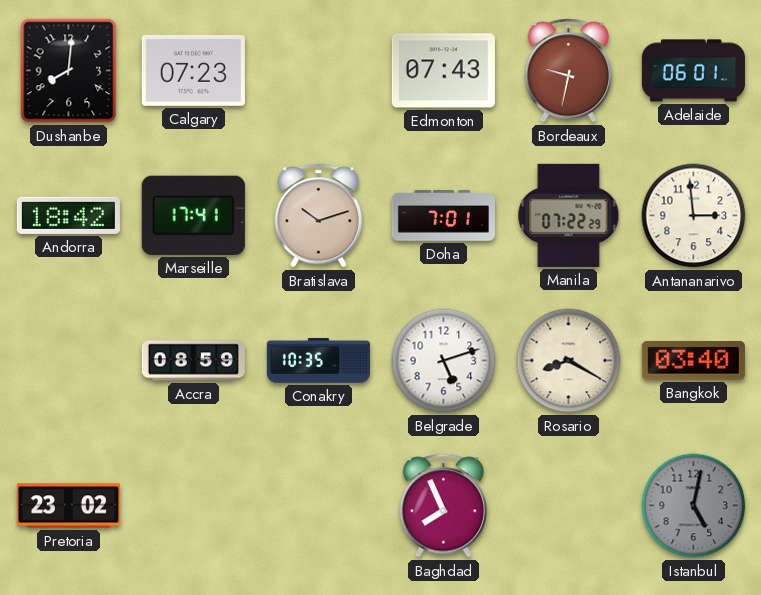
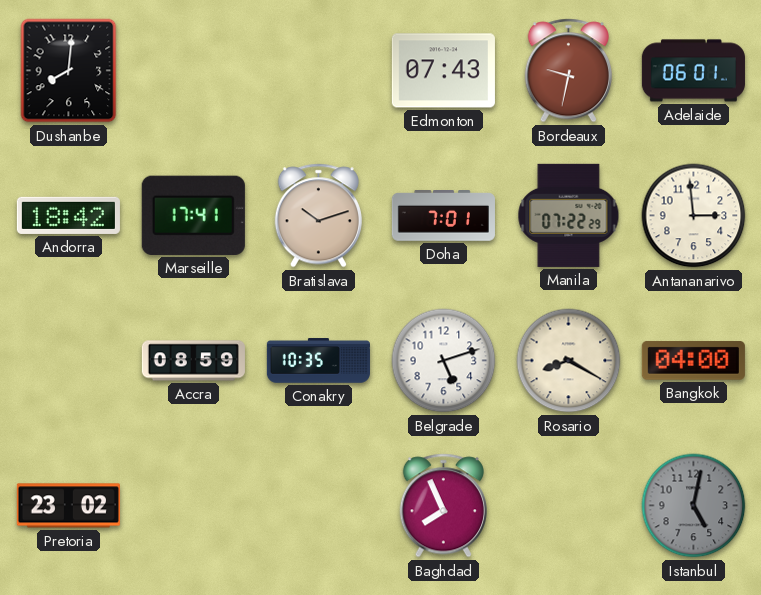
Calgary: 07:23 -> none (193, 70)
Bangkok: 03:40 -> 04:00 (693, 361)
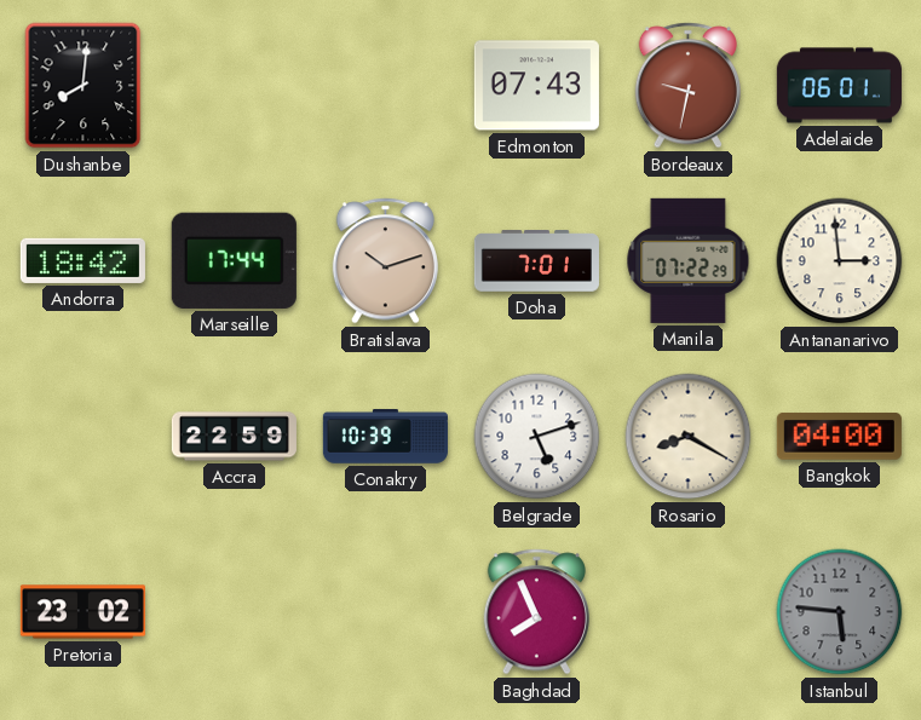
Marseille: 17:41 -> 17:44 (234, 260)
Accra: 08:59 -> 22:59 (234, 437)
Conakry: 10:35 -> 10:39 (385, 437)
Istanbul: 5:02 -> 5:46 (840, 612)
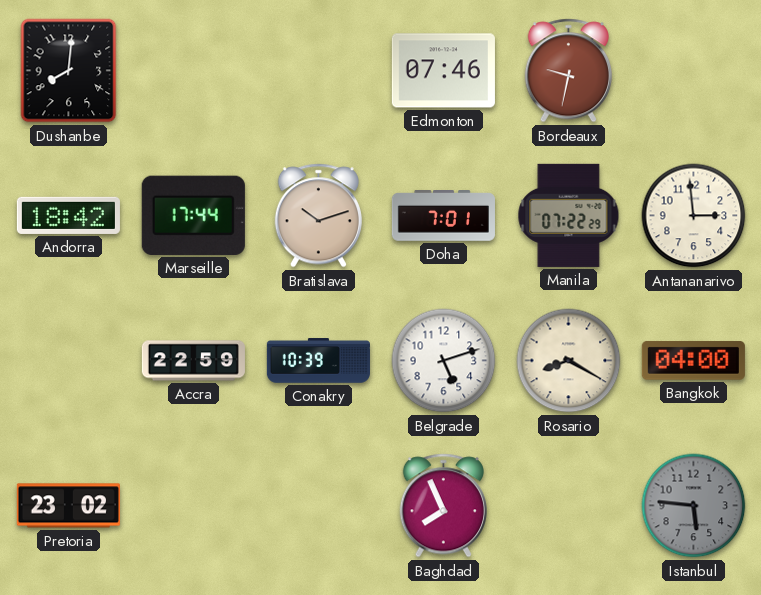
Edmonton: 07:43 -> 07:46 (443, 71)
Adelaide: 06:01 -> none (839, 86)
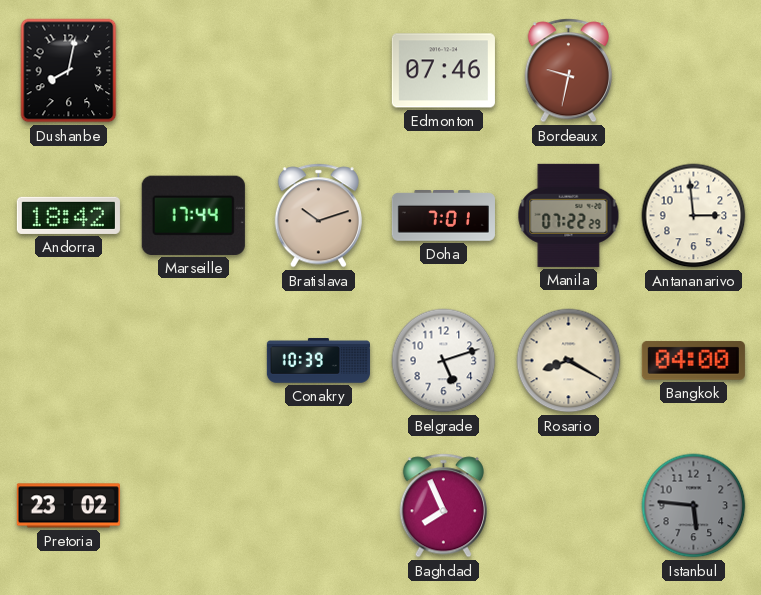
Dushanbe: 8:01 -> 8:02 (69, 71)
Accra: 22:59 -> none (193, 361)
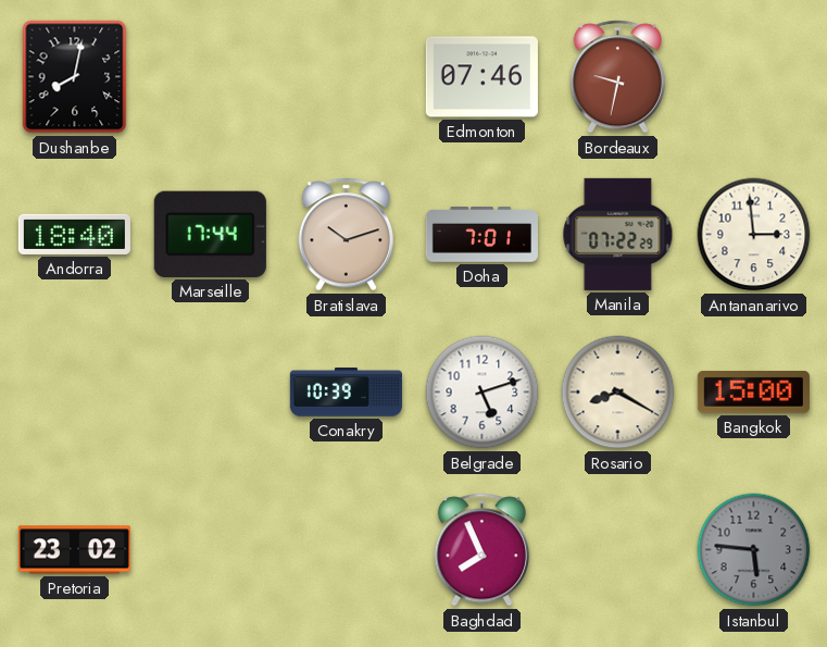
Andorra: 18:42 -> 18:40 (74, 234)
Bangkok: 04:00 -> 15:00 (753, 393)
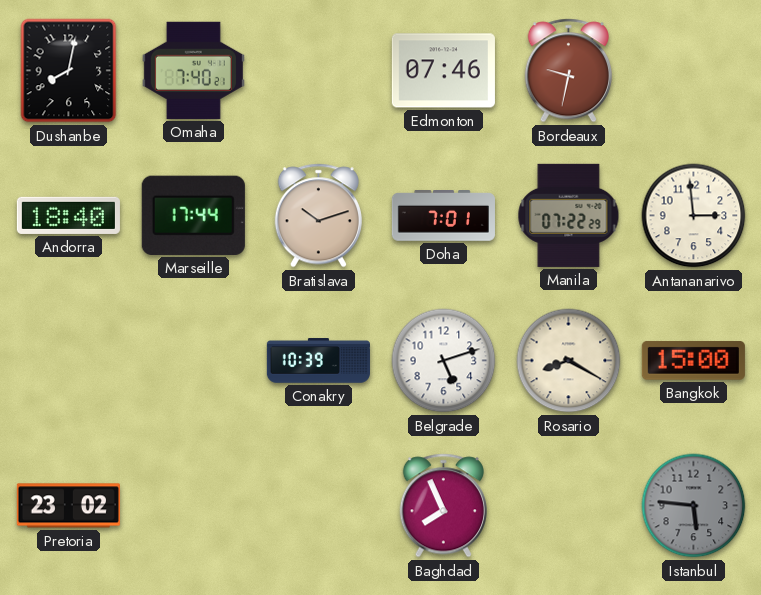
Omaha: none -> 7:40 (193, 70)
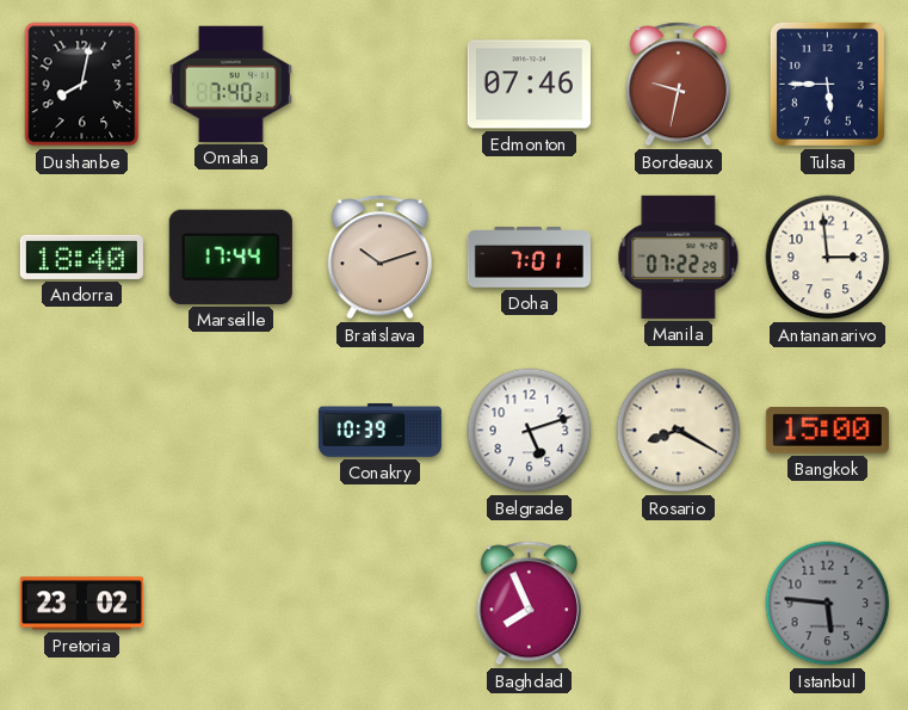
Tulsa: none -> 5:45 (827, 84)
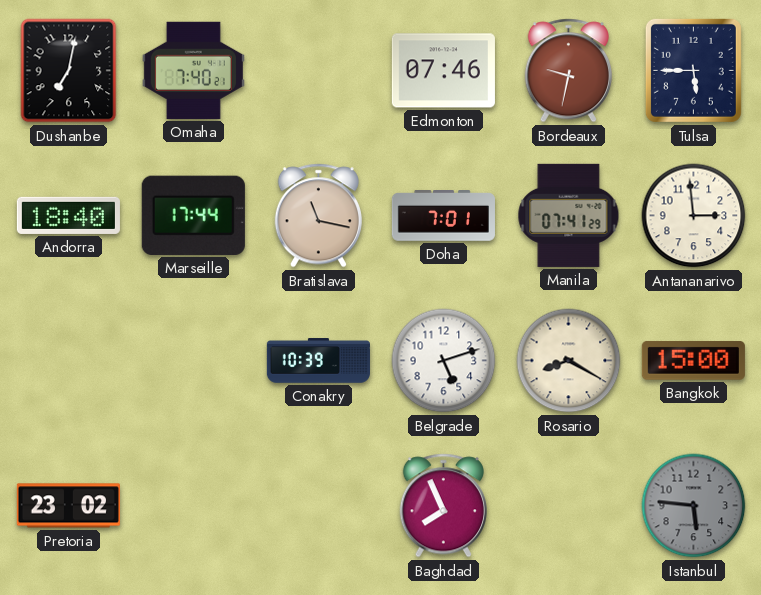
Dushanbe: 8:02 -> 7:02 (69, 71)
Bratislava: 10:12 -> 11:17 (318, 216)
Manila: 07:22 -> 07:41 (569, 215)
